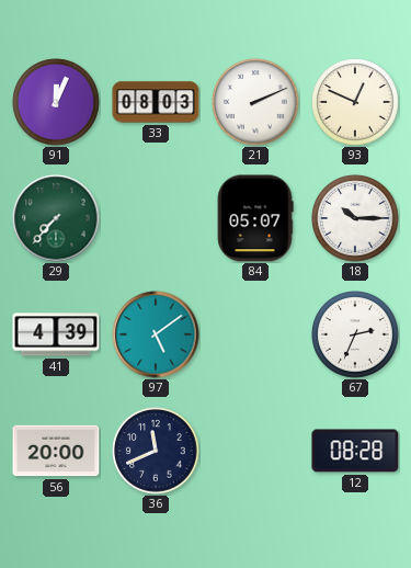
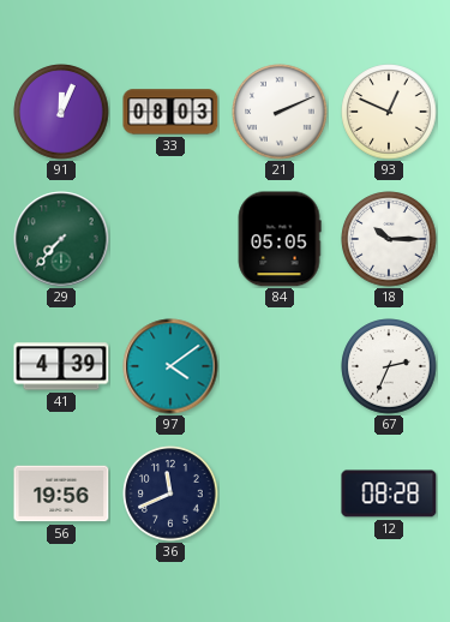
84: 05:07 -> 05:05 (280, 239)
97: 5:09 -> 4:09 (170, 366)
56: 20:00 -> 19:56 (61, 494)
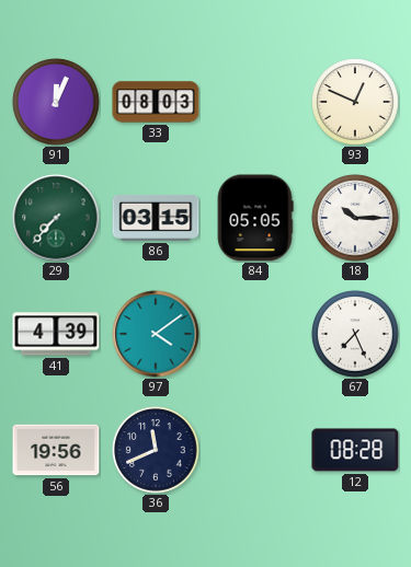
21: 2:11 -> none (280, 112)
86: none -> 03:15 (156, 218)
67: 2:34 -> 7:26 (355, 334)
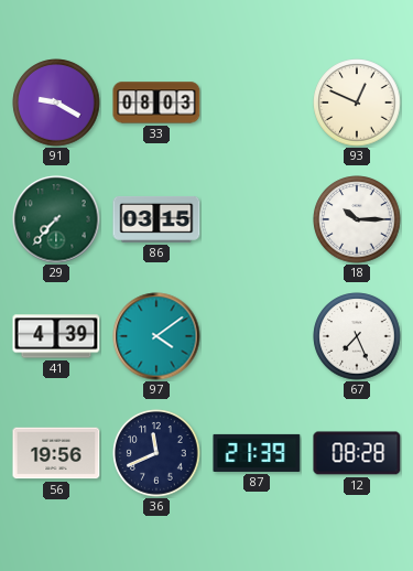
91: 12:04 -> 9:20 (56, 103)
84: 05:05 -> none (255, 218)
87: none -> 21:39 (257, 453)
